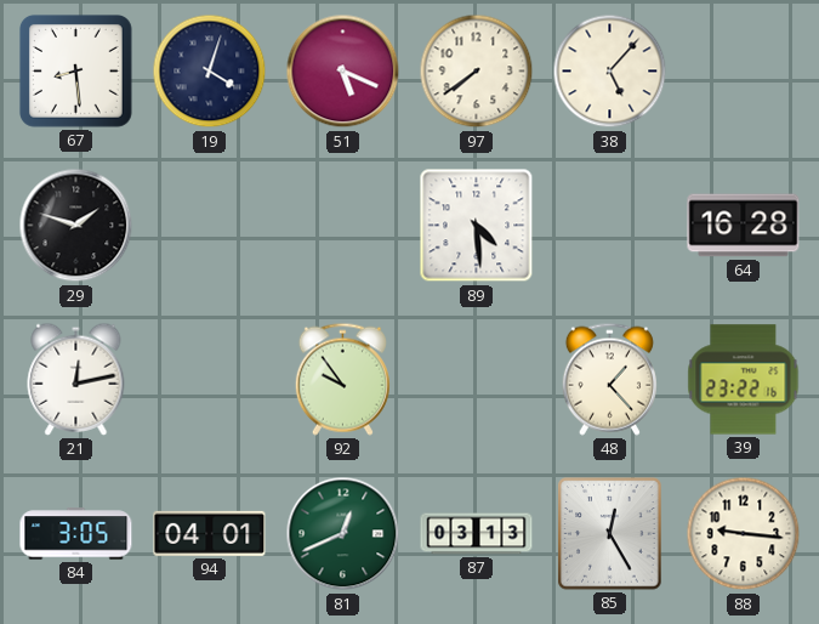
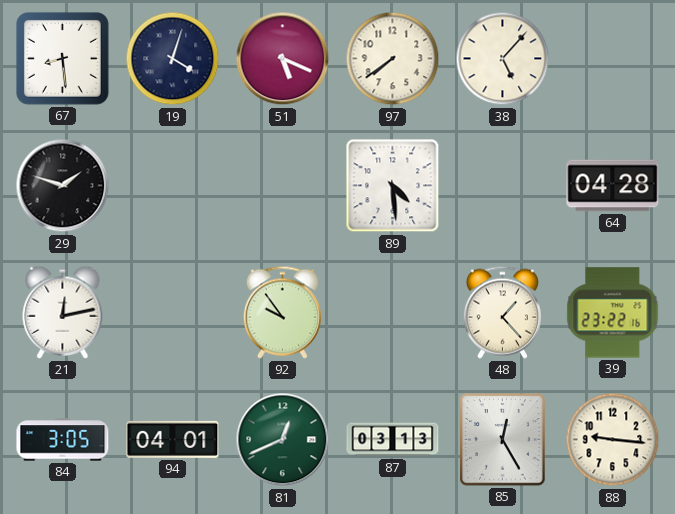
64: 16:28 -> 04:28 (613, 186)
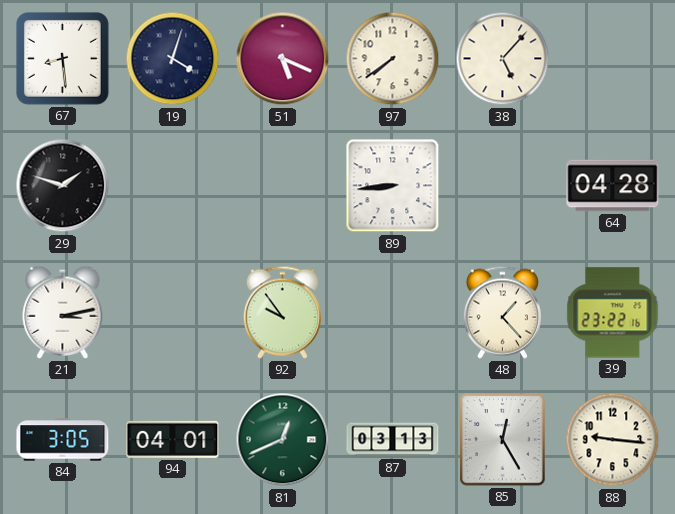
89: 4:29 -> 8:44 (393, 186)
21: 12:13 -> 3:13 (63, 312)
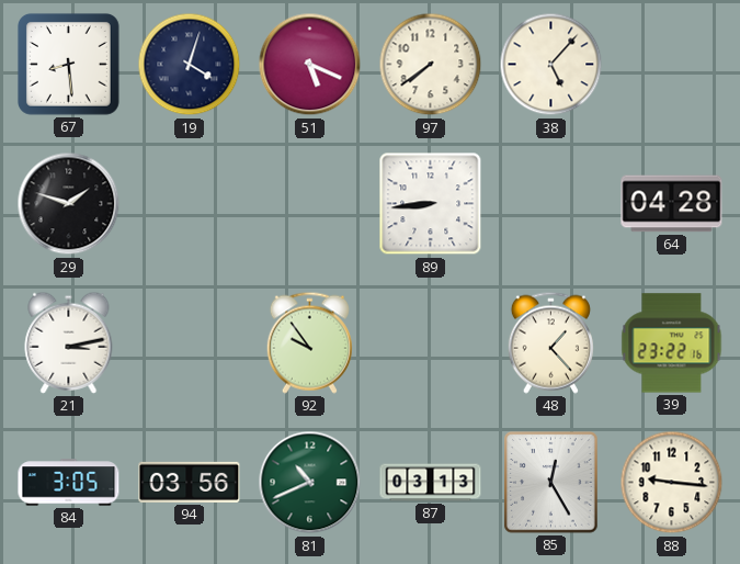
94: 04:01 -> 03:56 (190, 482)
81: 12:41 -> 10:41 (310, 483)
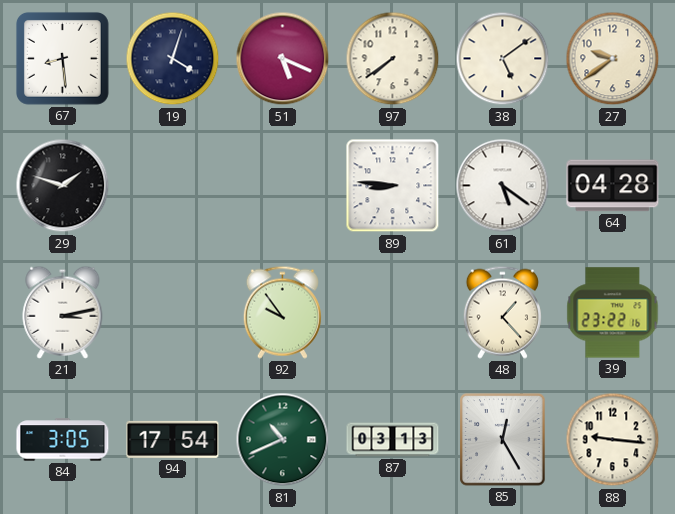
38: 5:07 -> 5:09 (503, 59)
27: none -> 9:39 (613, 59)
89: 8:44 -> 8:46 (393, 186)
61: none -> 5:21 (503, 186)
94: 03:56 -> 17:54 (173, 439)
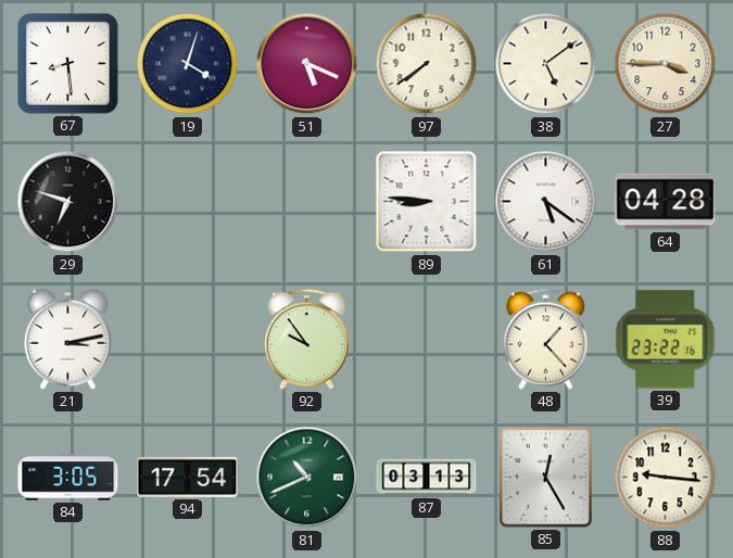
27: 9:39 -> 3:45 (666, 64)
29: 1:48 -> 6:48 (68, 202)
